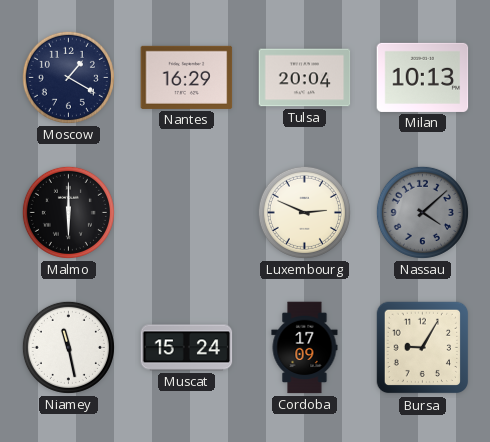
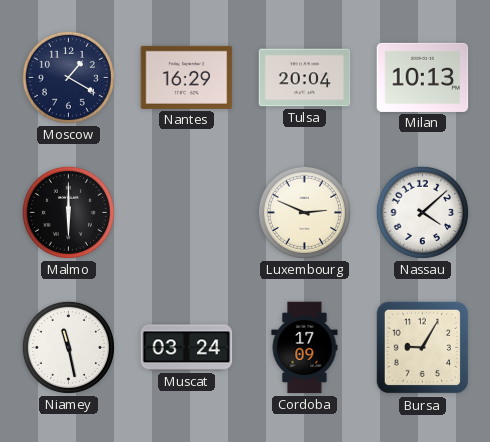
Nassau dial: grey -> white (422, 212)
Muscat: 15:24 -> 03:24 (187, 348)
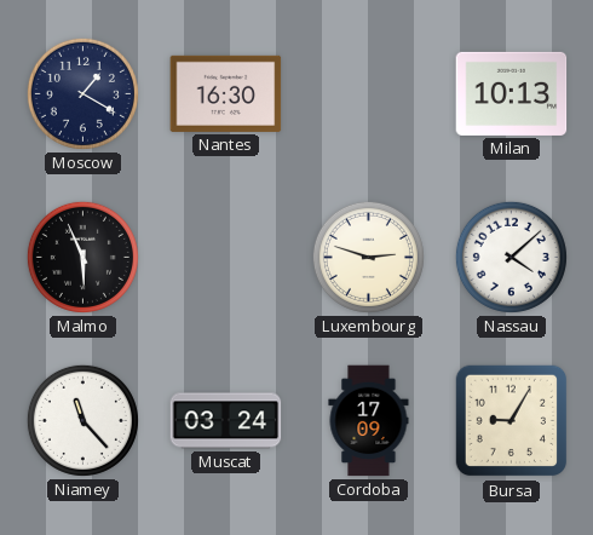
Nantes: 16:29 -> 16:30 (226, 93)
Tulsa: 20:04 -> none (305, 78)
Malmo: 6:00 -> 5:56 (82, 257)
Luxembourg: 2:49 -> 2:48 (368, 257)
Niamey: 11:28 -> 11:23 (82, 420)
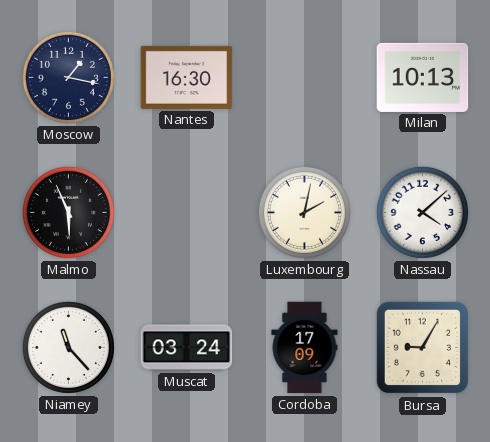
Moscow: 1:20 -> 1:17 (68, 77)
Luxembourg: 2:48 -> 2:02 (304, 212)
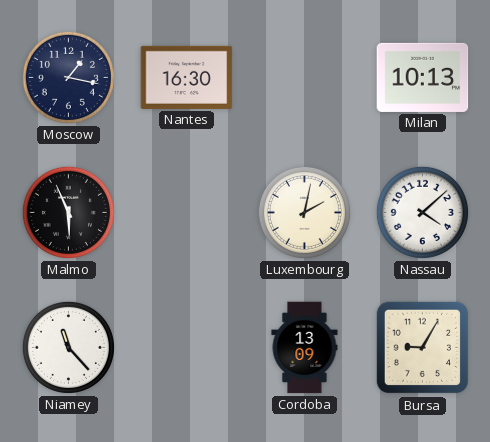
Muscat: 03:24 -> none (187, 348)
Cordoba: 17:09 -> 13:09 (305, 348)
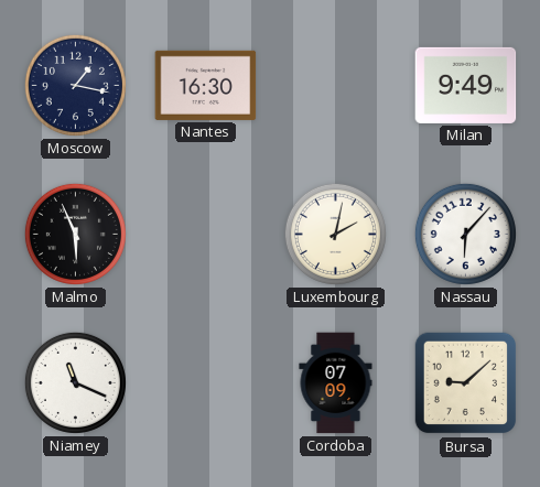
Milan: 10:13 -> 9:49 (466, 85)
Nassau: 4:08 -> 6:07 (465, 234)
Niamey: 11:23 -> 11:19 (75, 382)
Cordoba: 13:09 -> 07:09 (336, 383)
Bursa: 9:05 -> 9:08 (466, 383)
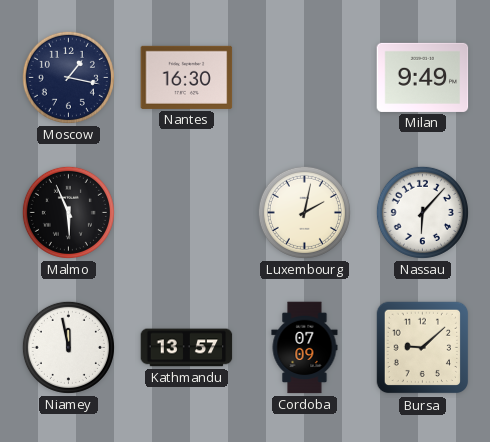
Niamey: 11:19 -> 11:58 (68, 347)
Kathmandu: none -> 13:57 (187, 348)
